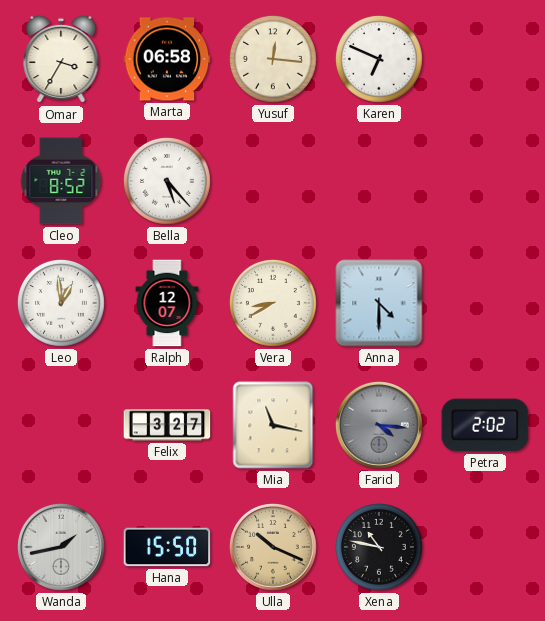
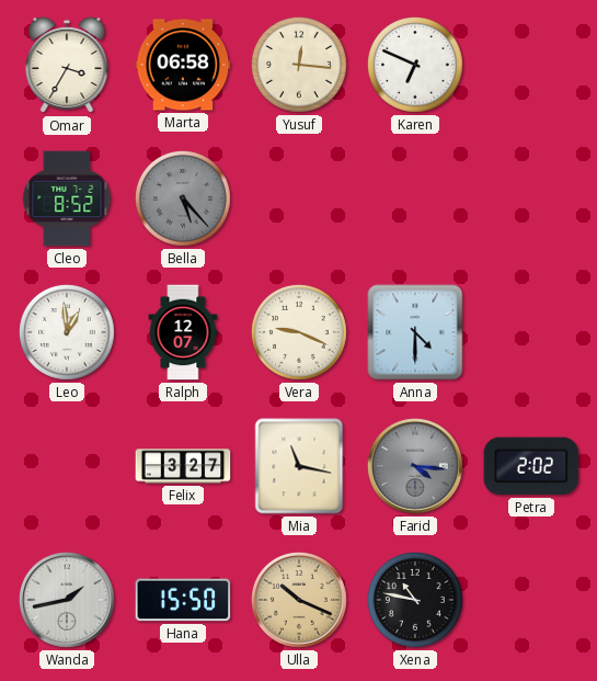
Bella dial: white -> grey (183, 198)
Vera: 8:40 -> 9:19 (299, 332)
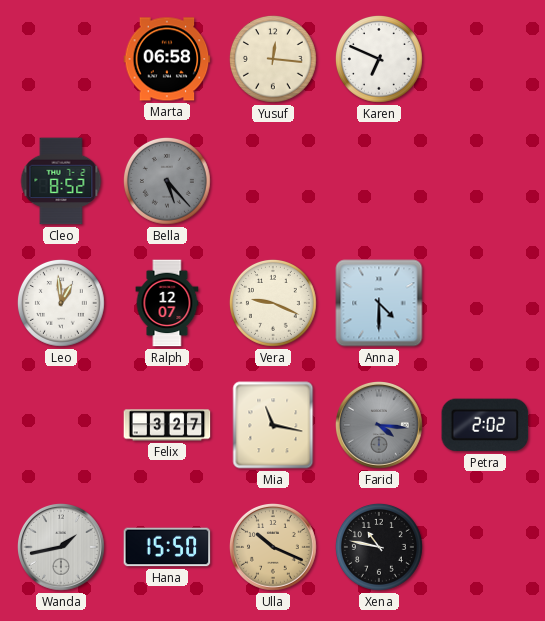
Omar: 3:35 -> none (67, 65)
